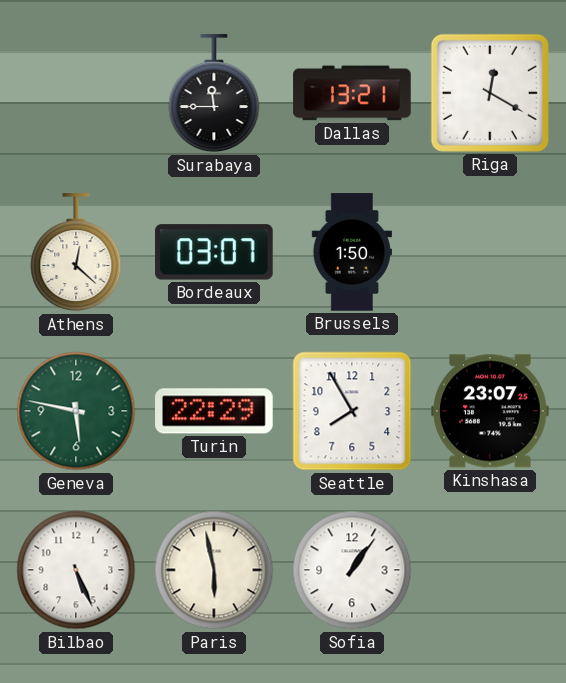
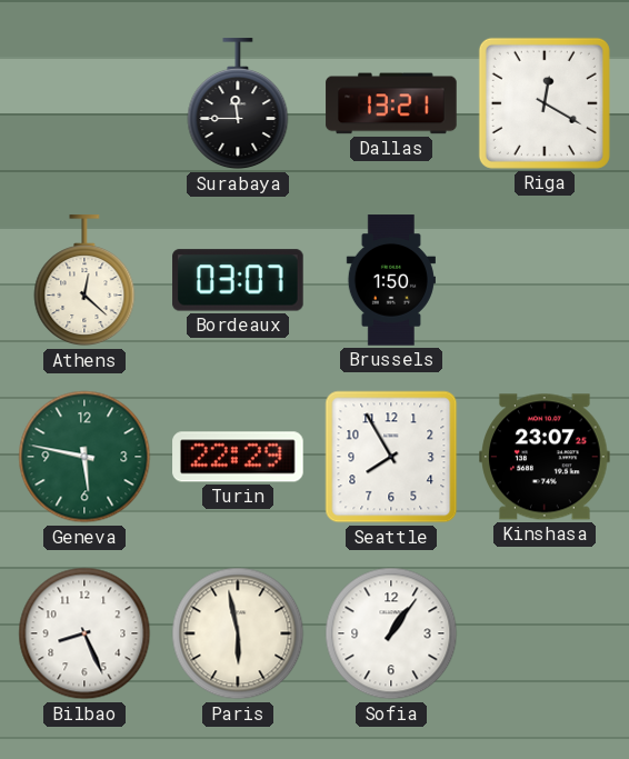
Bilbao: 5:26 -> 8:26 (84, 633)
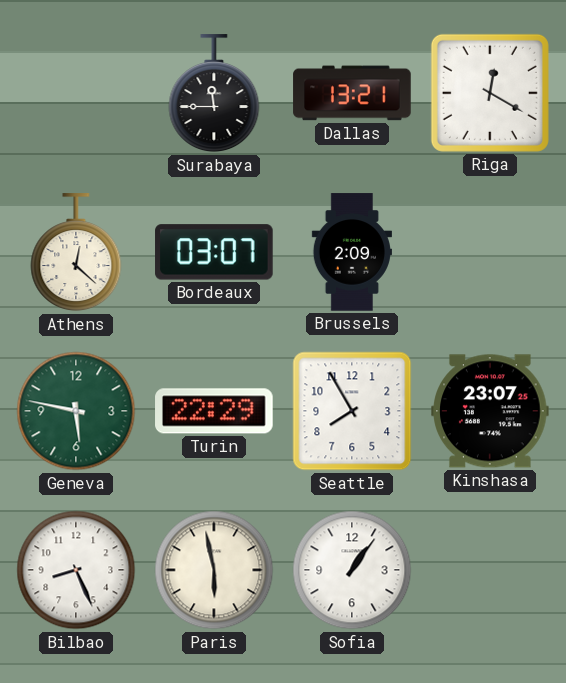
Brussels: 1:50 -> 2:09 (352, 252)
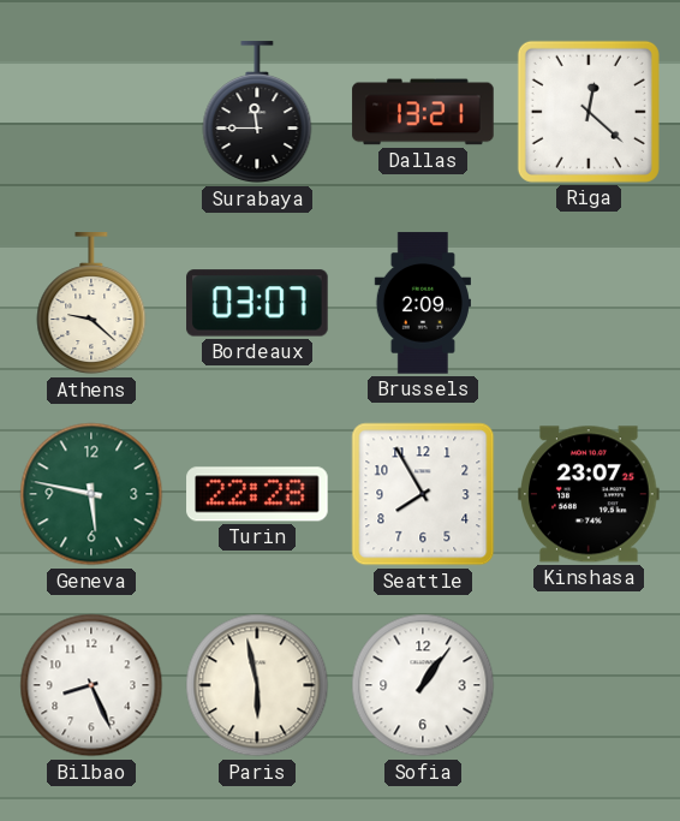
Riga: 12:20 -> 12:22 (589, 112)
Athens: 12:22 -> 9:22 (91, 304)
Turin: 22:29 -> 22:28 (257, 494)
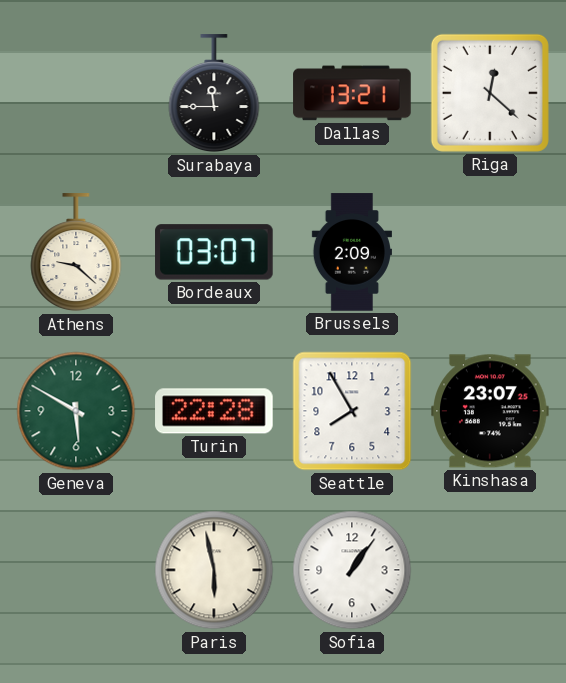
Geneva: 5:47 -> 5:50 (76, 411)
Bilbao: 8:26 -> none (91, 685)
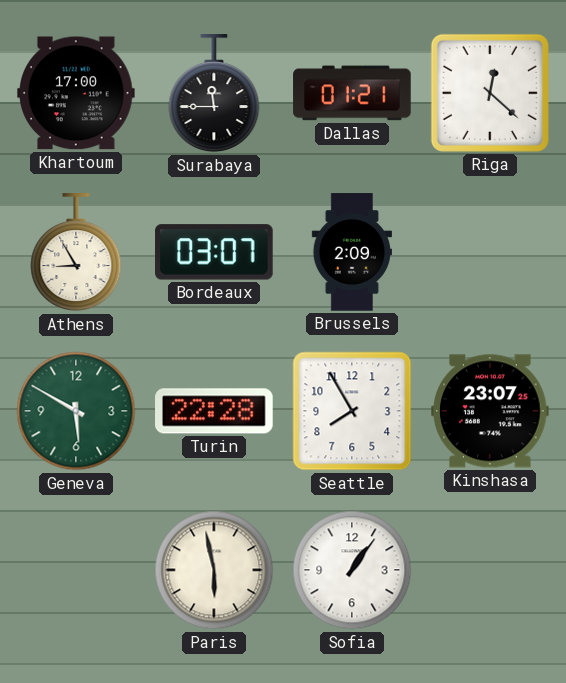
Khartoum: none -> 17:00 (76, 93)
Dallas: 13:21 -> 01:21 (352, 93)
Athens: 9:22 -> 8:55 (76, 253)
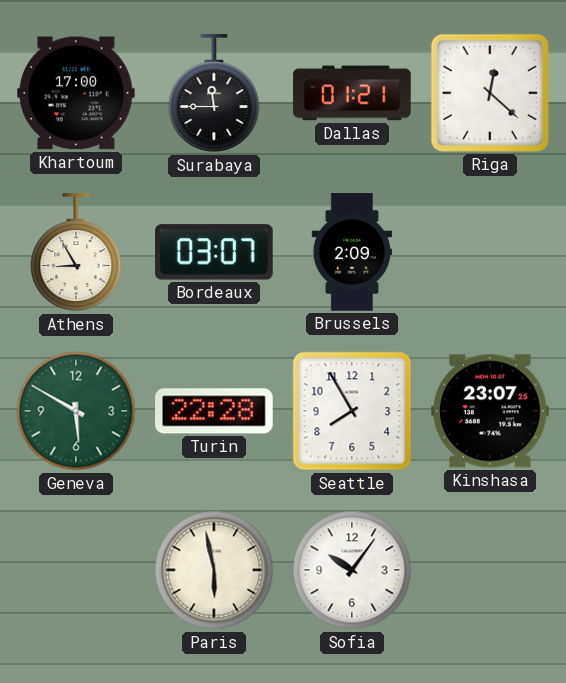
Sofia: 1:06 -> 10:06 (352, 570)
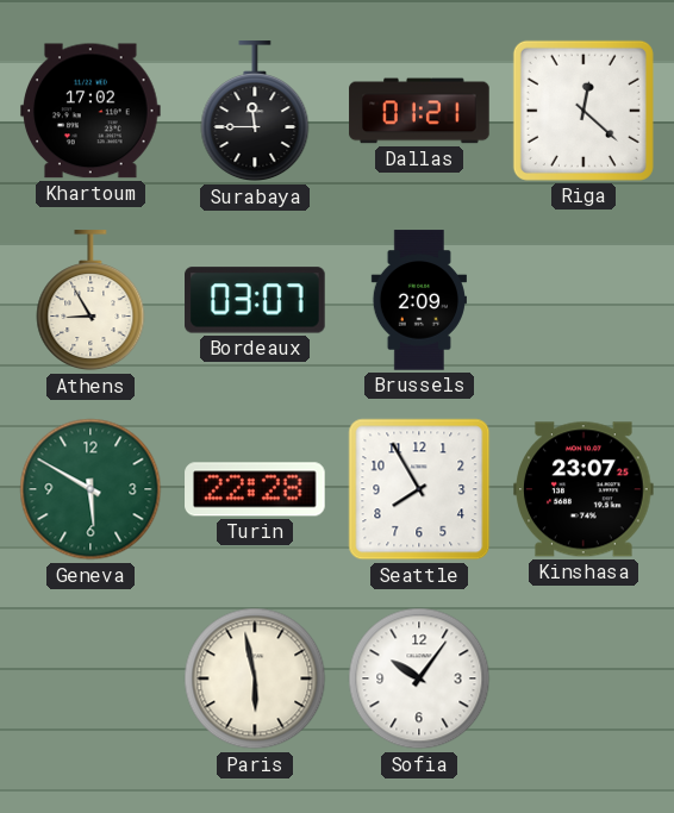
Khartoum: 17:00 -> 17:02 (91, 111)
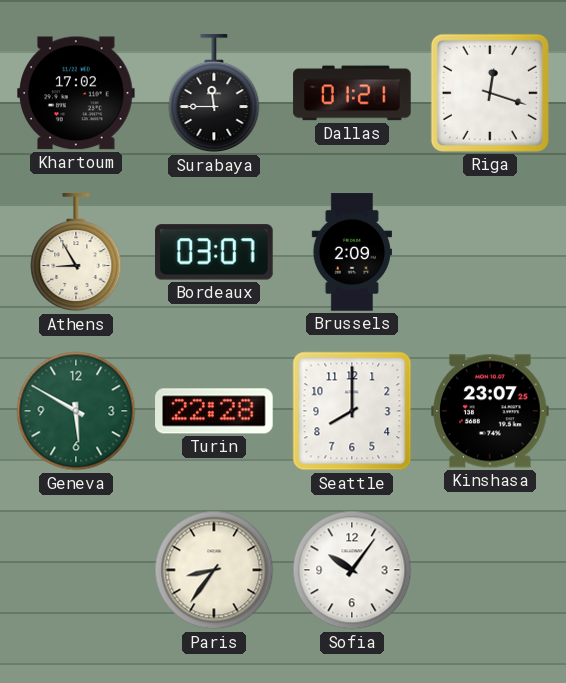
Riga: 12:22 -> 12:18 (490, 93)
Seattle: 7:55 -> 8:00 (352, 411)
Paris: 5:58 -> 8:36 (214, 570)
